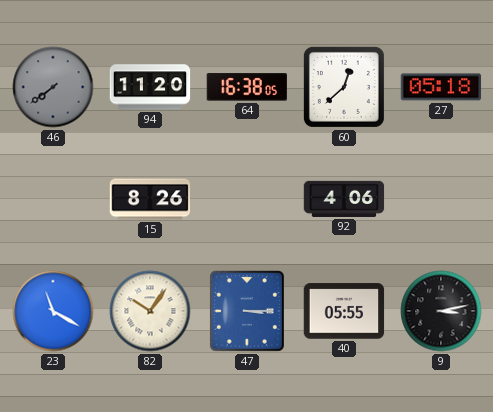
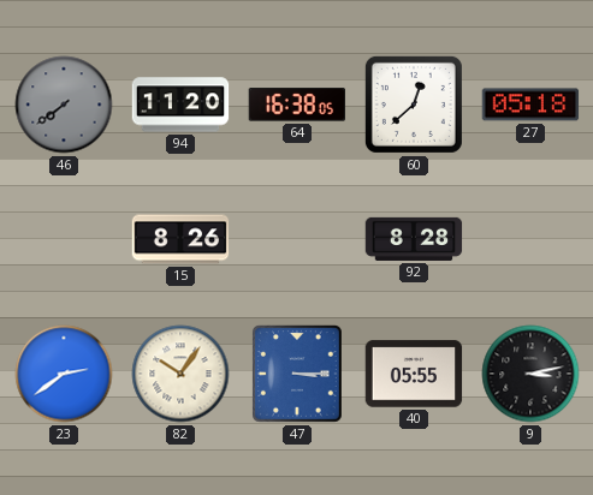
92: 4:06 -> 8:28 (414, 239)
23: 11:20 -> 2:39 (64, 374)
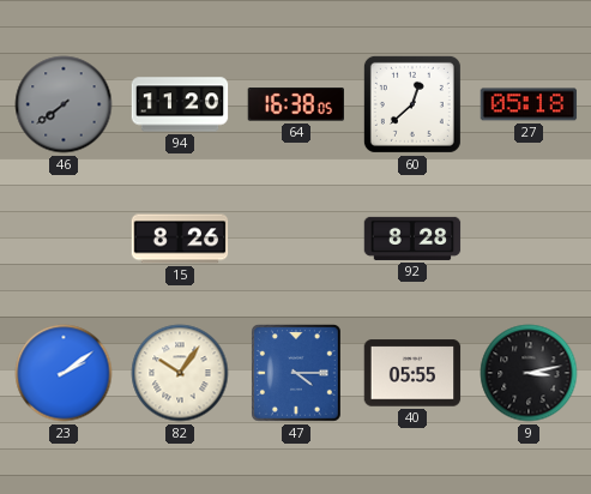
23: 2:39 -> 2:09 (64, 373)
47: 3:15 -> 4:15 (297, 374)
